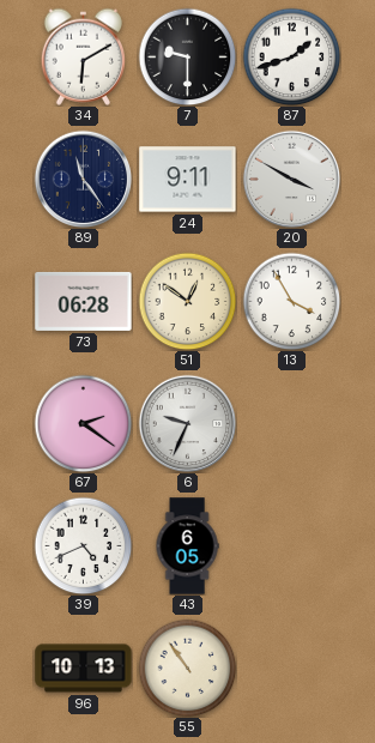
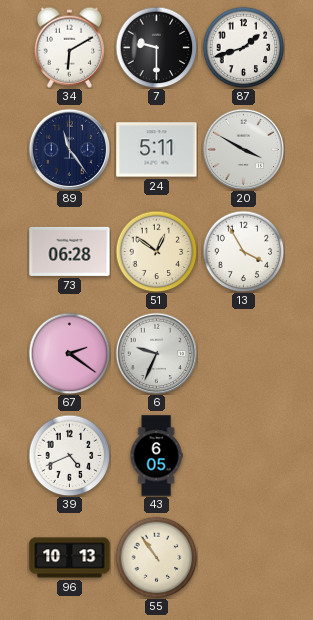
24: 9:11 -> 5:11 (157, 150)
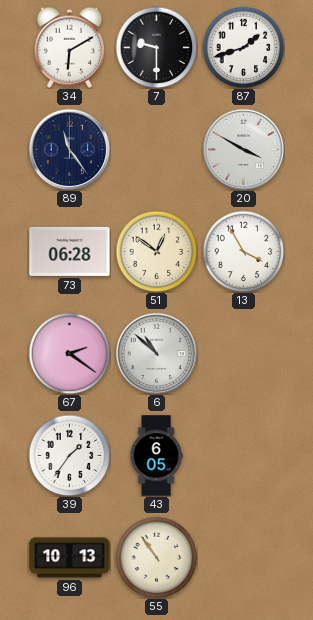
24: 5:11 -> none (157, 150)
6: 9:34 -> 10:52 (156, 353)
39: 4:41 -> 1:36 (69, 455)
